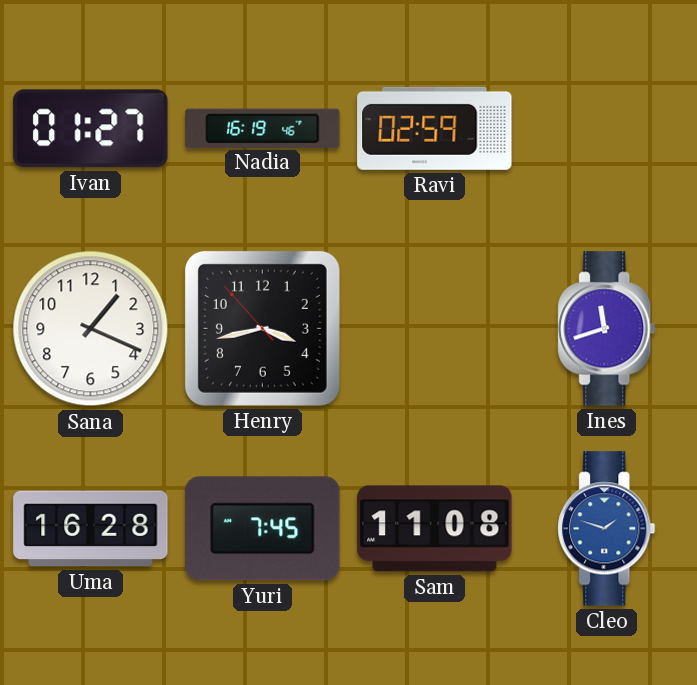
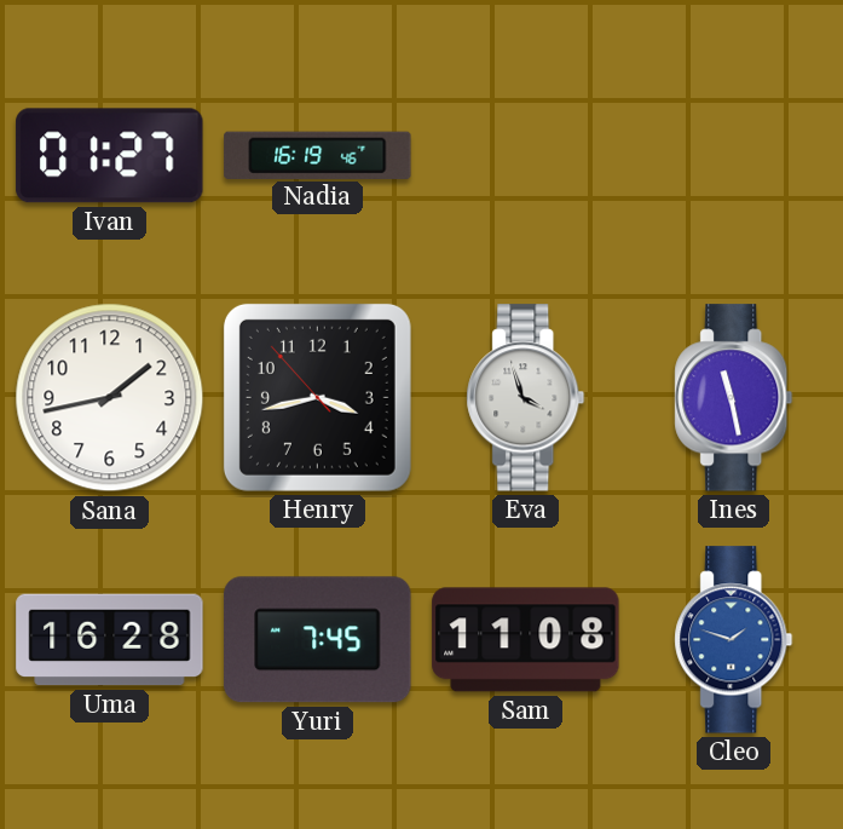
Ravi: 02:59 -> none (435, 128)
Sana: 1:19 -> 1:43 (110, 398)
Eva: none -> 3:57 (526, 398)
Ines: 11:42 -> 11:28 (734, 398)
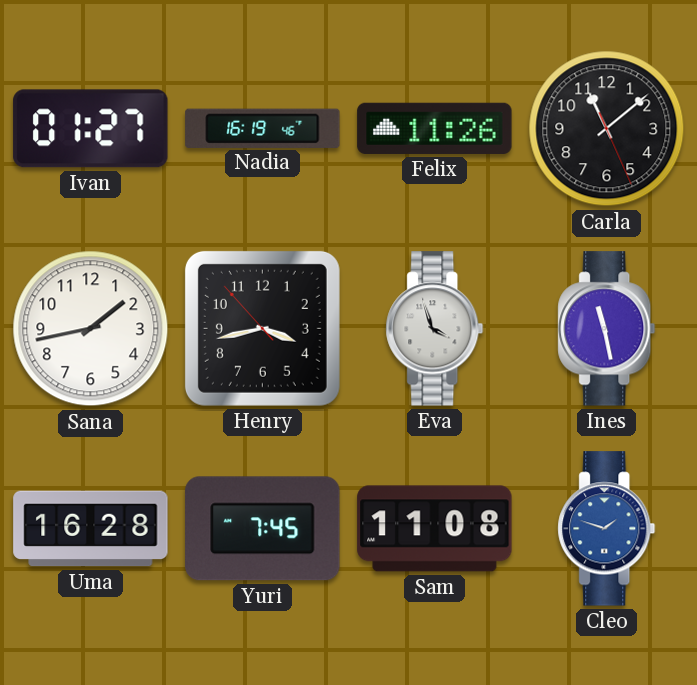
Felix: none -> 11:26 (435, 128)
Carla: none -> 11:08 (607, 129)
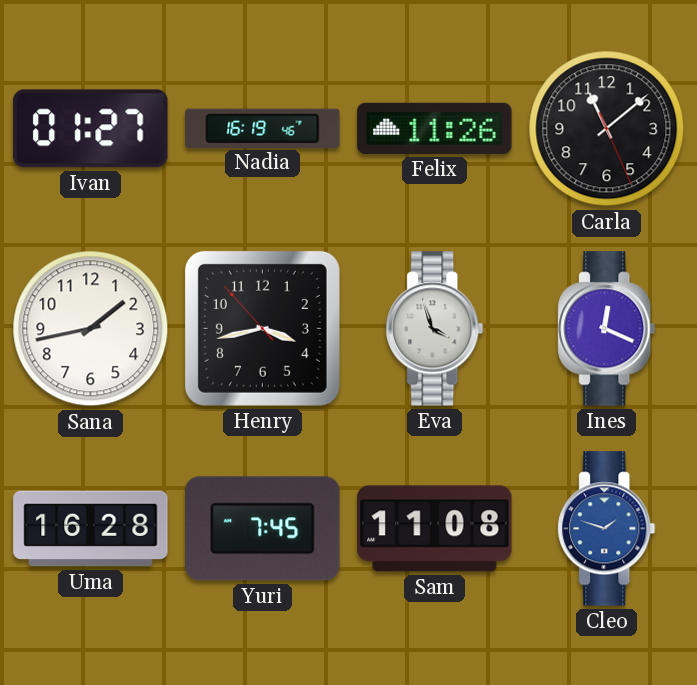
Ines: 11:28 -> 12:19 (607, 329)
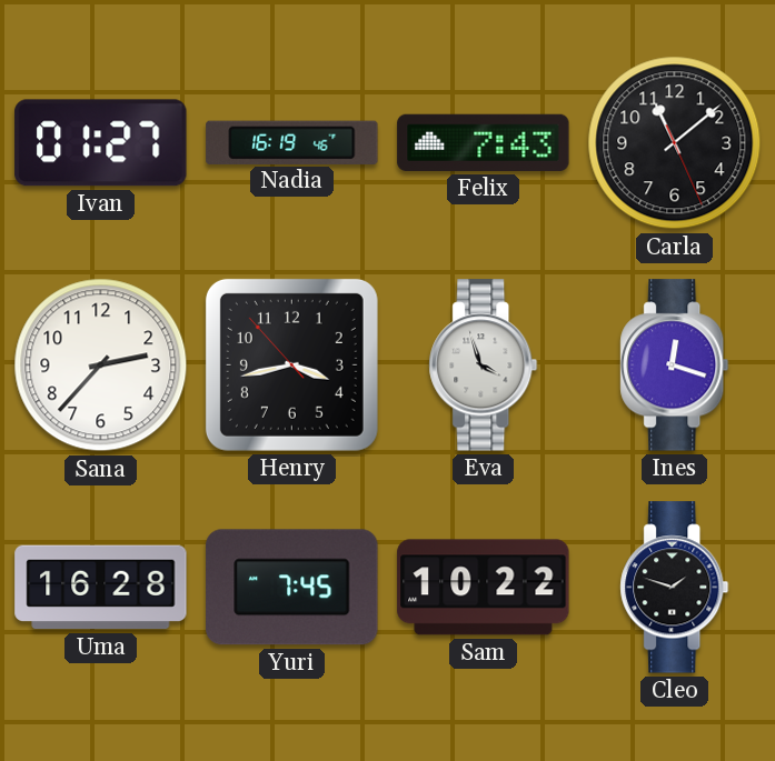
Felix: 11:26 -> 7:43 (484, 142)
Sana: 1:43 -> 2:37 (101, 366)
Ines: 12:19 -> 12:18 (675, 366)
Sam: 11:08 -> 10:22 (484, 588)
Cleo dial: blue -> black (675, 588)
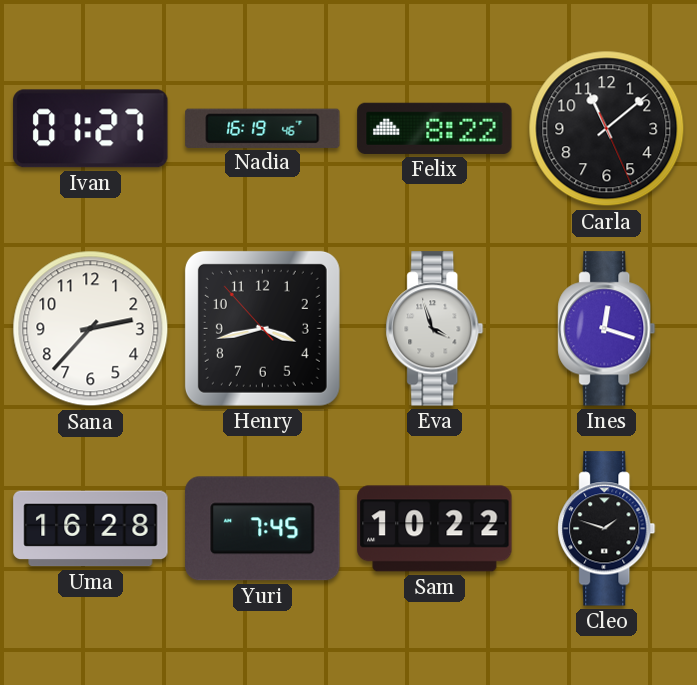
Felix: 7:43 -> 8:22 (435, 128)
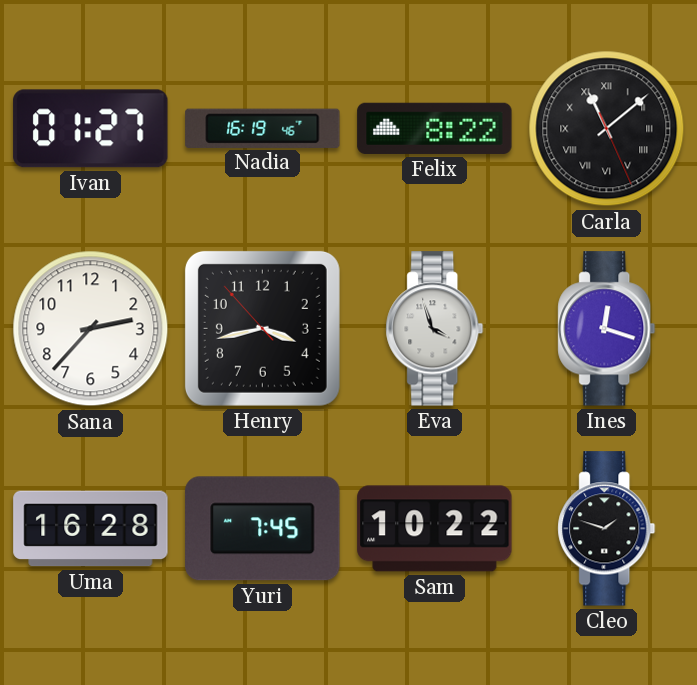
Carla numerals: Arabic -> Roman (607, 129)
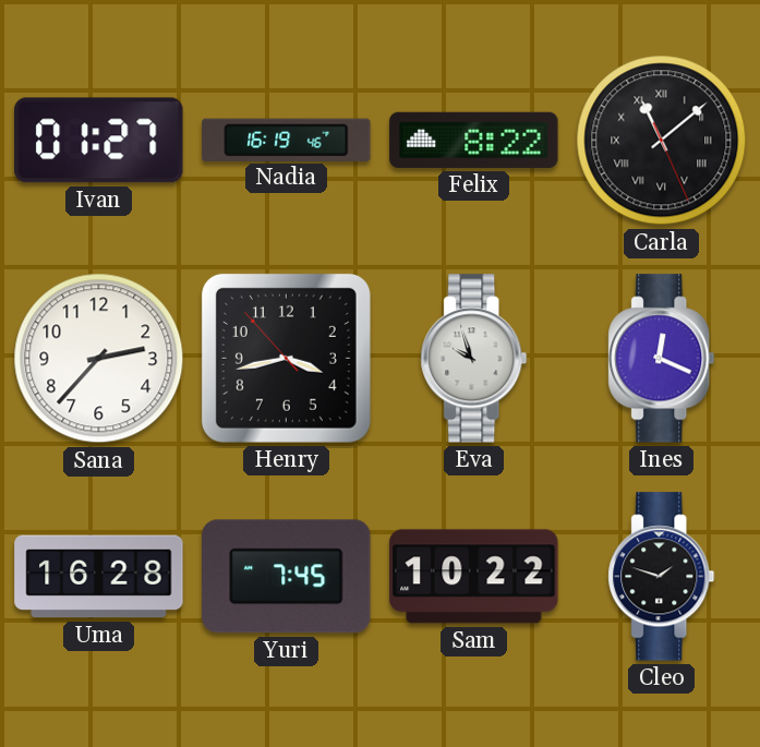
Eva: 3:57 -> 9:57 (474, 359)
Ines: 12:18 -> 12:19 (662, 359)
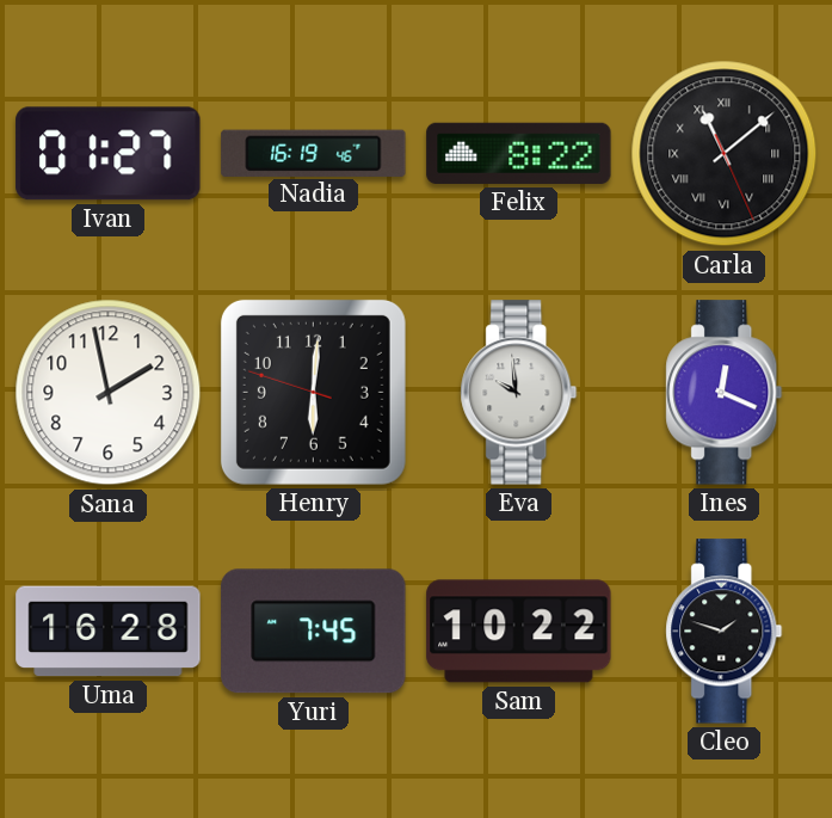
Sana: 2:37 -> 1:58 (109, 393)
Henry: 3:42 -> 6:00 (313, 392)
Eva: 9:57 -> 9:59 (519, 393)
